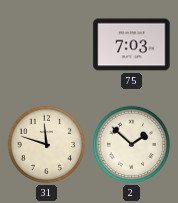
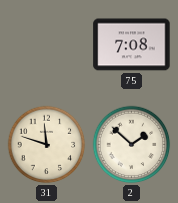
75: 7:03 -> 7:08 (132, 45)
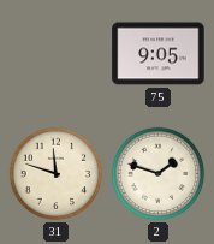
75: 7:08 -> 9:05 (159, 54)
2: 1:52 -> 1:48 (159, 174)
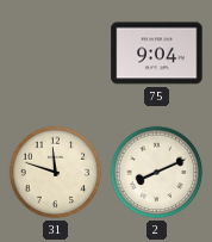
75: 9:05 -> 9:04 (157, 54)
2: 1:48 -> 8:11 (157, 173)
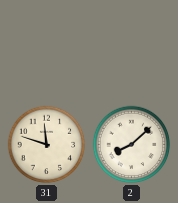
75: 9:04 -> none (157, 54)
2: 8:11 -> 8:08 (132, 145)
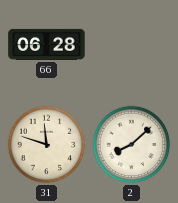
66: none -> 06:28 (47, 44)
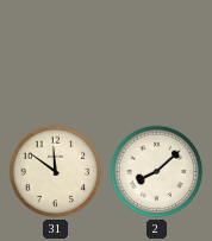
66: 06:28 -> none (47, 44)
31: 11:48 -> 11:51 (56, 172)
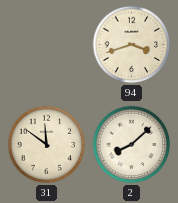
94: none -> 3:42 (132, 45)
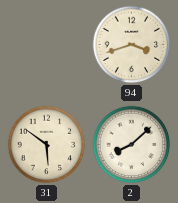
31: 11:51 -> 5:51 (47, 145)
